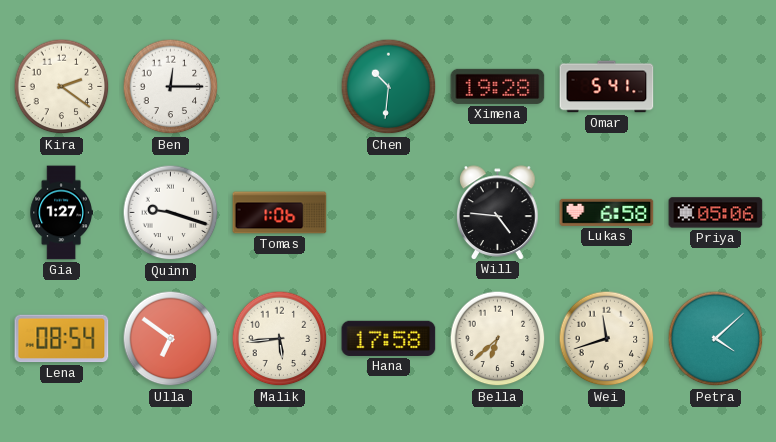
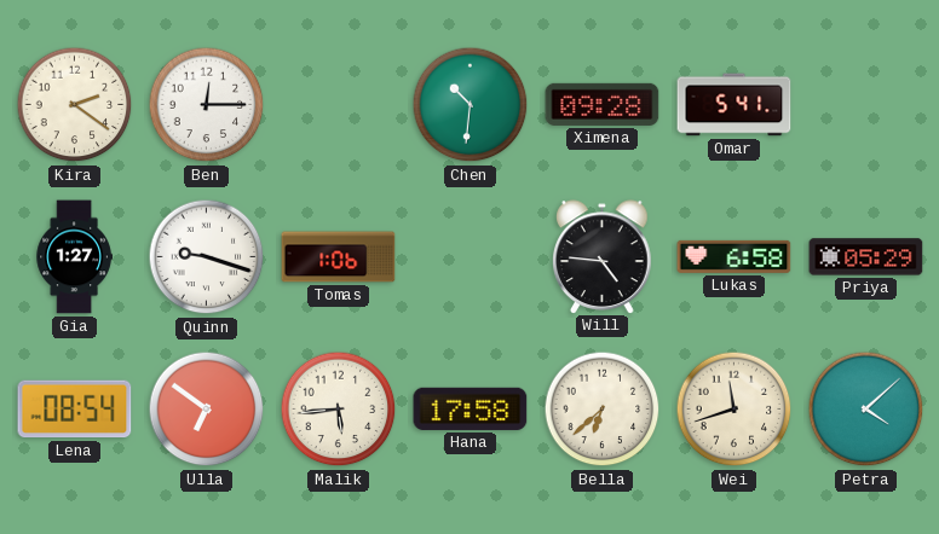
Ximena: 19:28 -> 09:28 (603, 104)
Priya: 05:06 -> 05:29 (866, 257)
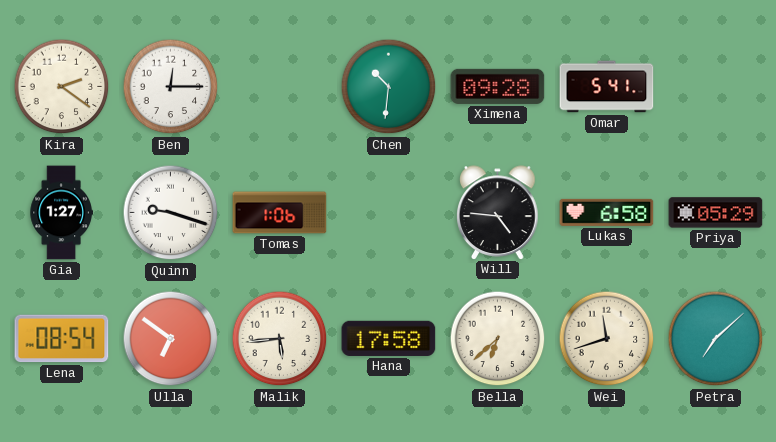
Petra: 4:08 -> 7:08 (716, 339)
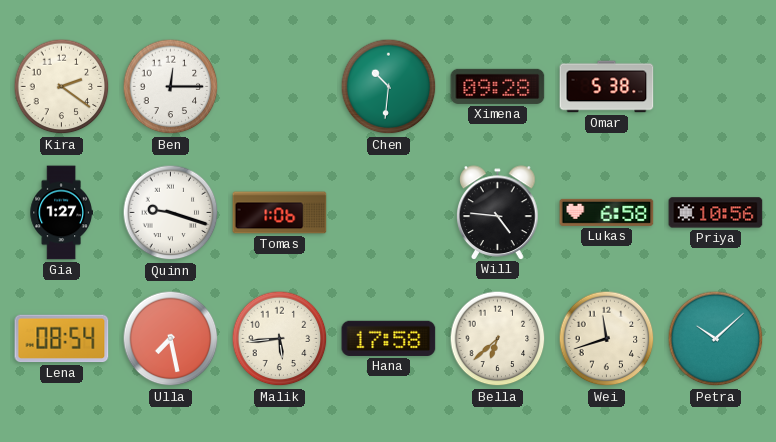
Omar: 5:41 -> 5:38 (607, 87)
Priya: 05:29 -> 10:56 (716, 213)
Ulla: 6:51 -> 7:28 (171, 339)
Petra: 7:08 -> 10:08 (716, 339)
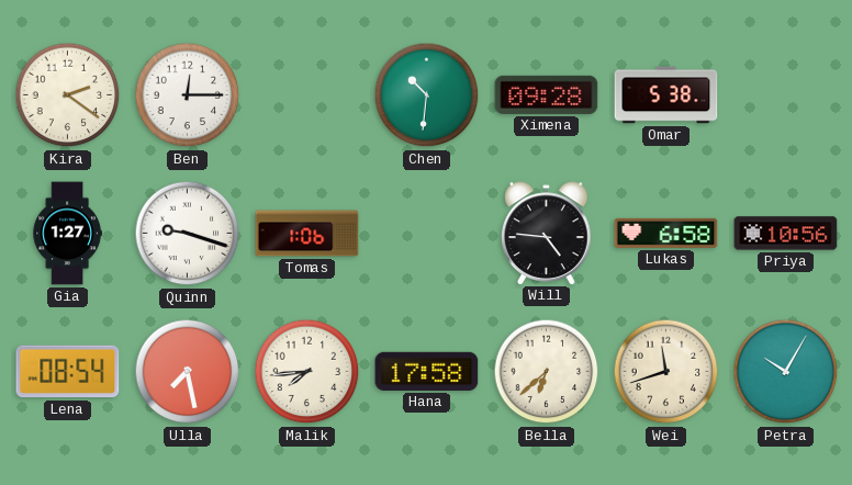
Malik: 5:44 -> 7:44 (307, 372)
Petra: 10:08 -> 10:05 (786, 372)
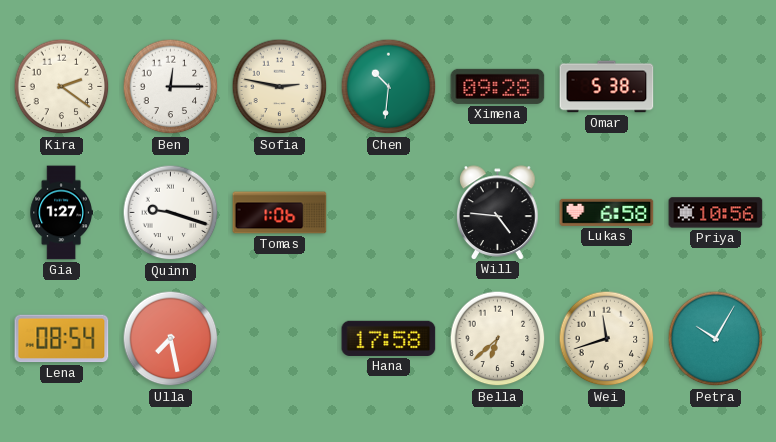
Sofia: none -> 2:47 (280, 87)
Malik: 7:44 -> none (307, 372)
